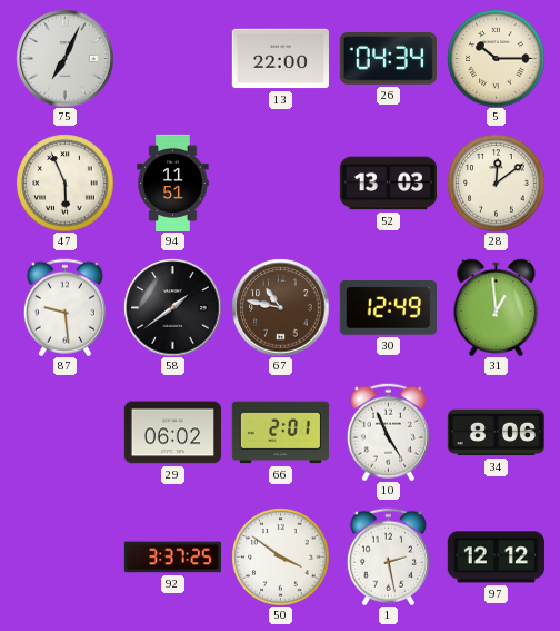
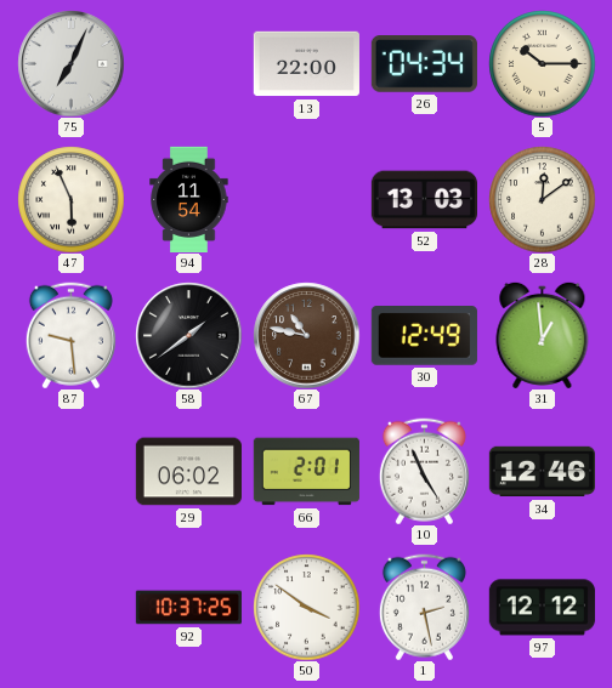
94: 11:51 -> 11:54 (189, 199)
34: 8:06 -> 12:46 (542, 472)
92: 3:37 -> 10:37 (188, 608)
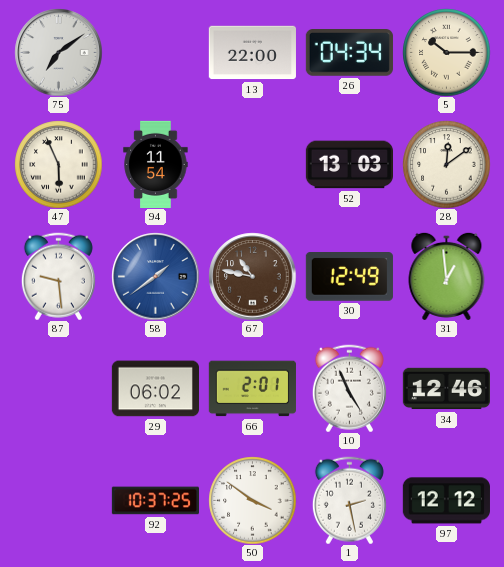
75: 7:04 -> 7:09 (58, 52)
58 dial: black -> blue (155, 276)
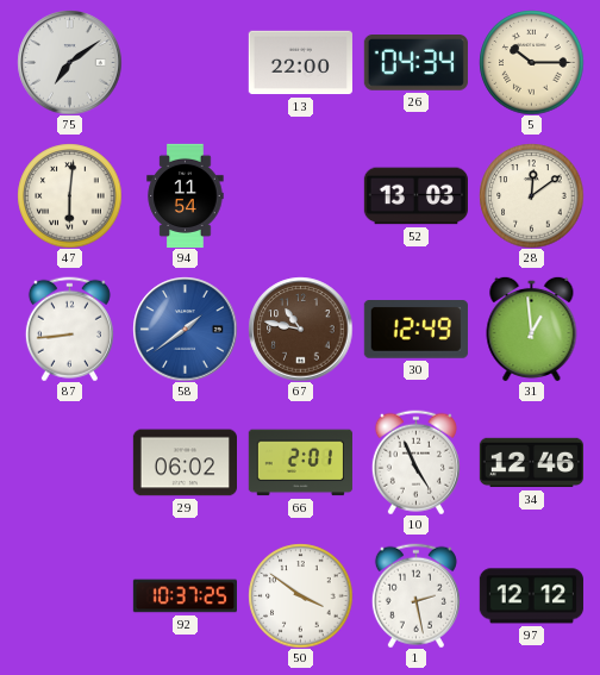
47: 5:56 -> 6:01 (69, 195)
87: 9:29 -> 8:44 (69, 329)
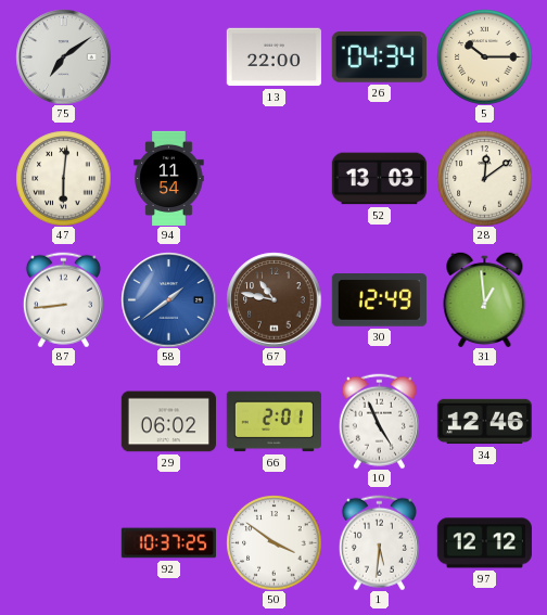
1: 2:28 -> 5:31 (379, 542)
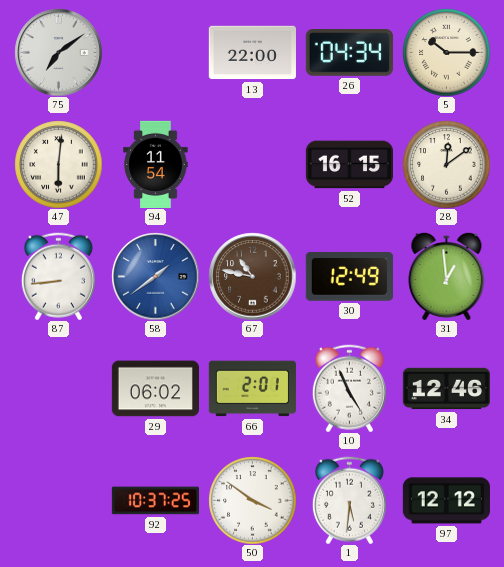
52: 13:03 -> 16:15 (349, 165)
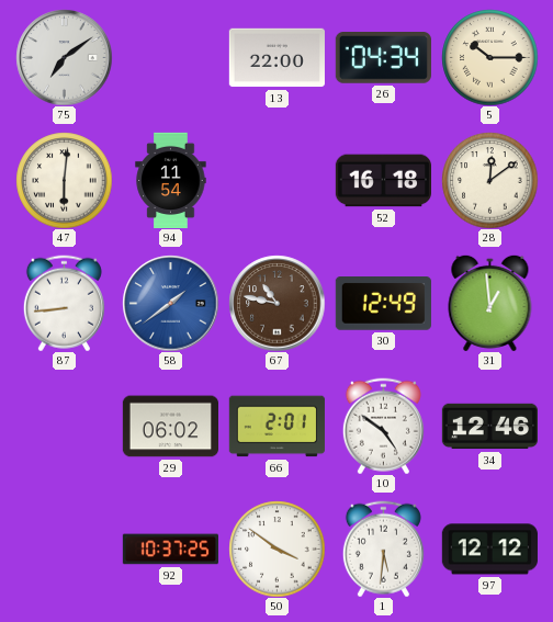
52: 16:15 -> 16:18 (383, 181)
10: 4:56 -> 4:51 (383, 426)
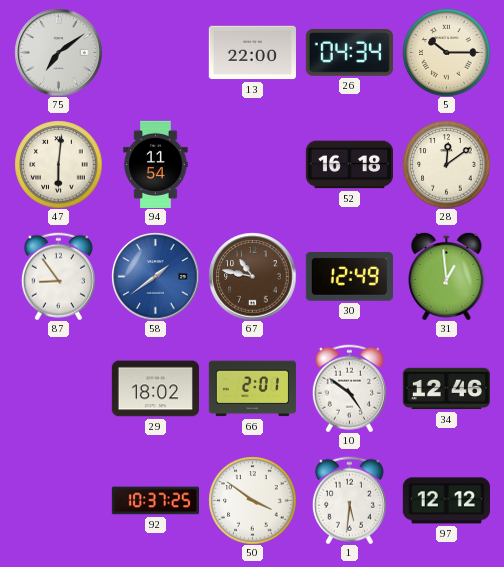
87: 8:44 -> 8:54 (58, 276)
29: 06:02 -> 18:02 (155, 389)
